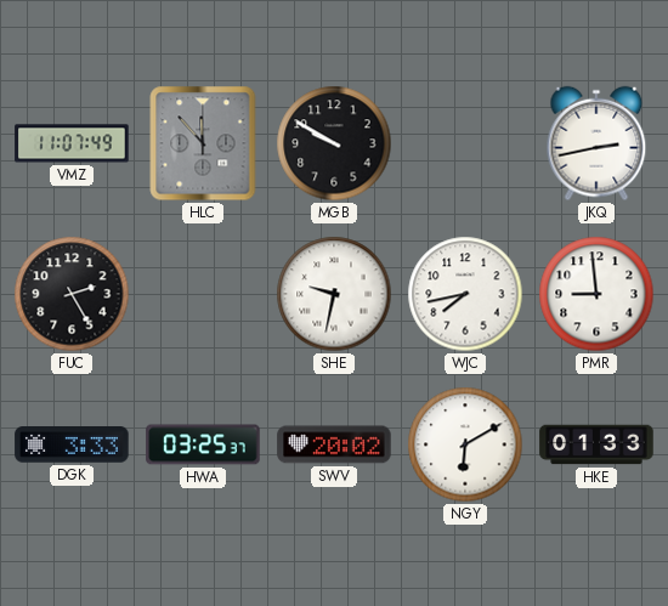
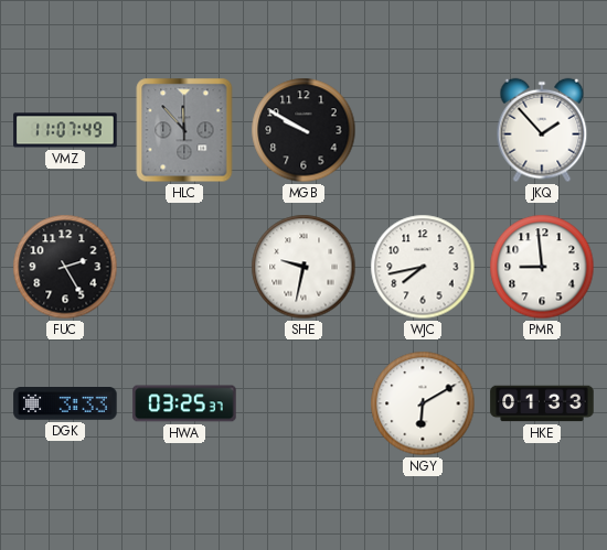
JKQ: 2:43 -> 1:53 (542, 130)
SWV: 20:02 -> none (334, 444)
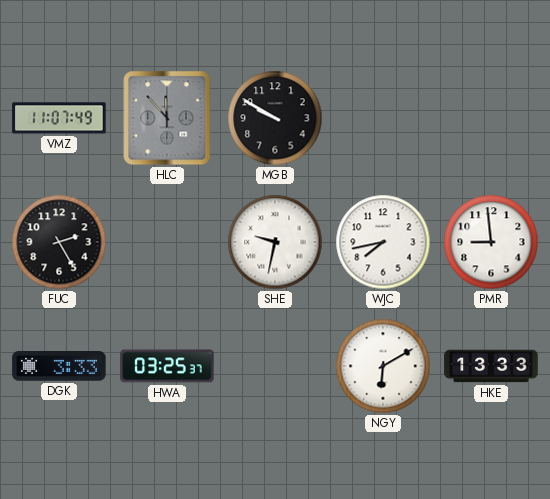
JKQ: 1:53 -> none (542, 130)
HKE: 01:33 -> 13:33 (491, 366)
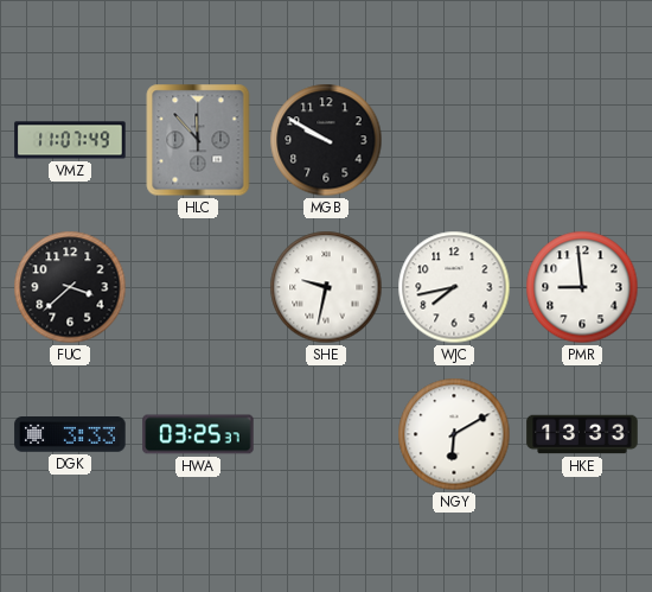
FUC: 2:25 -> 3:38 (70, 287)
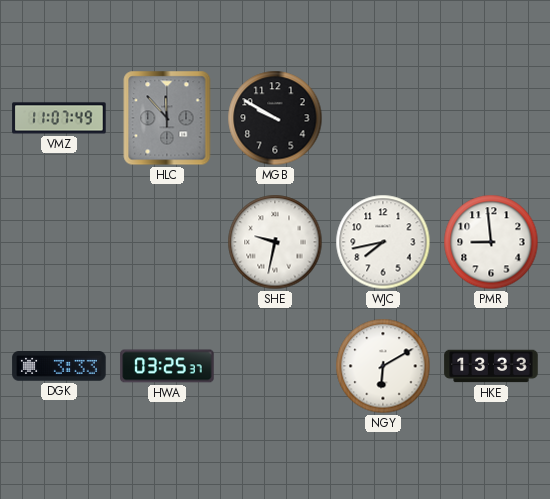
FUC: 3:38 -> none (70, 287)
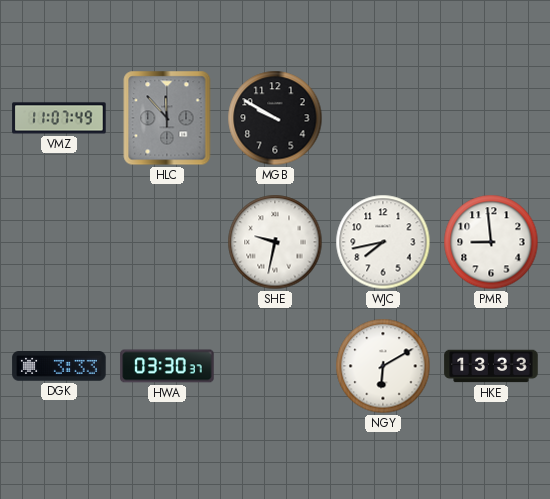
HWA: 03:25 -> 03:30 (167, 366)
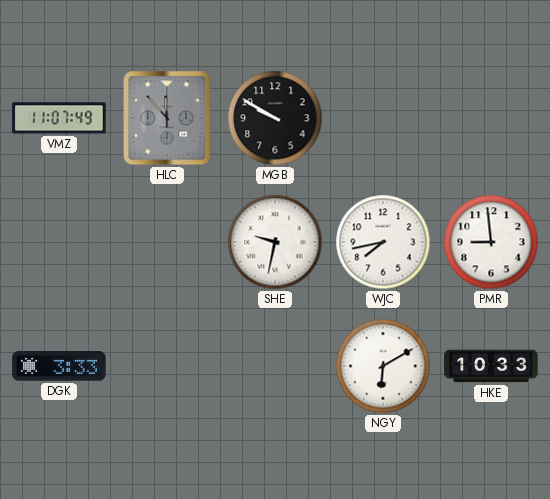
HWA: 03:30 -> none (167, 366)
HKE: 13:33 -> 10:33 (491, 366)
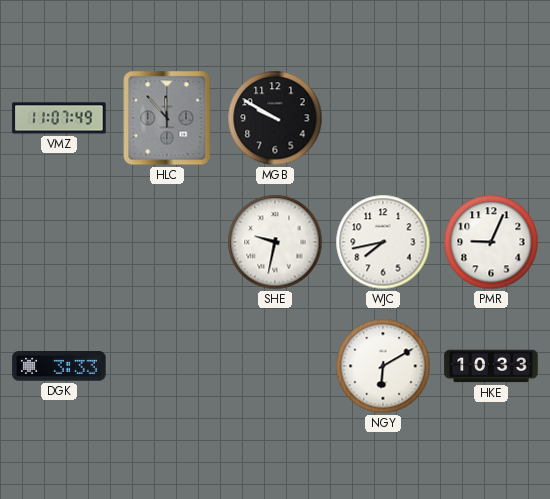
PMR: 8:59 -> 9:04 (491, 242)
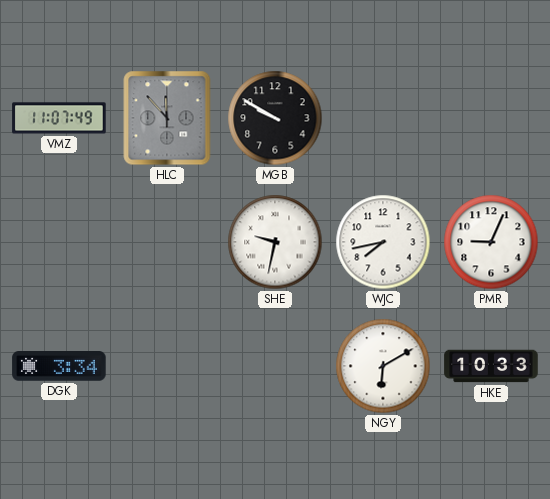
DGK: 3:33 -> 3:34 (59, 367)
